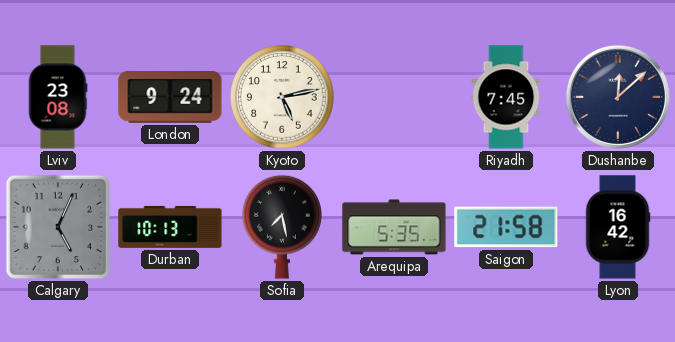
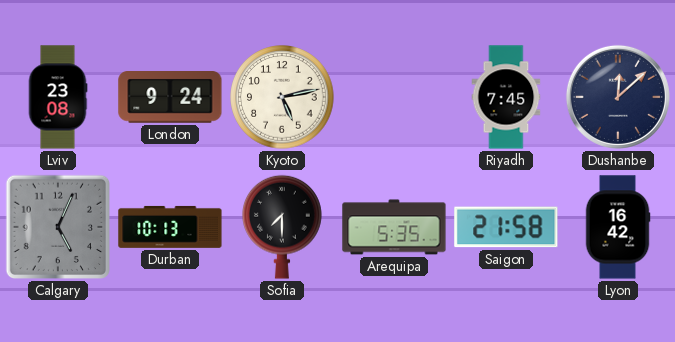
Sofia: 7:28 -> 7:30 (283, 227)
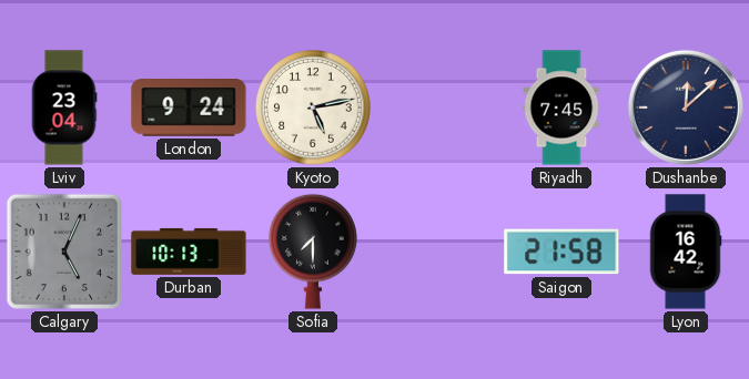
Lviv: 23:08 -> 23:04 (64, 107)
Arequipa: 5:35 -> none (394, 227)
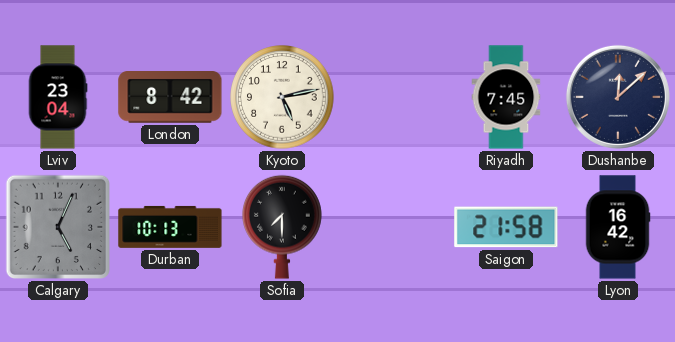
London: 9:24 -> 8:42 (170, 98)
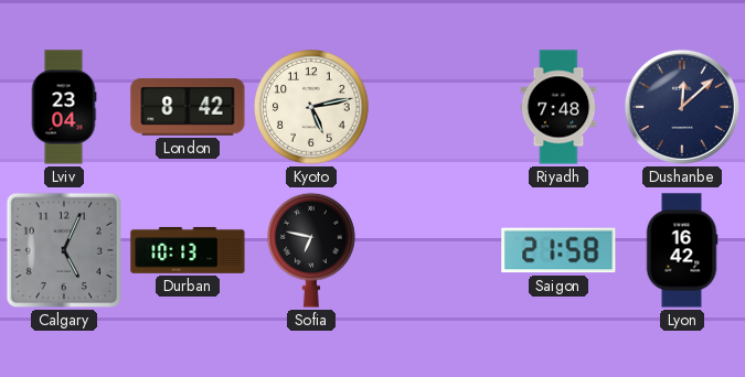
Riyadh: 7:45 -> 7:48 (558, 107)
Sofia: 7:30 -> 6:47 (312, 250)
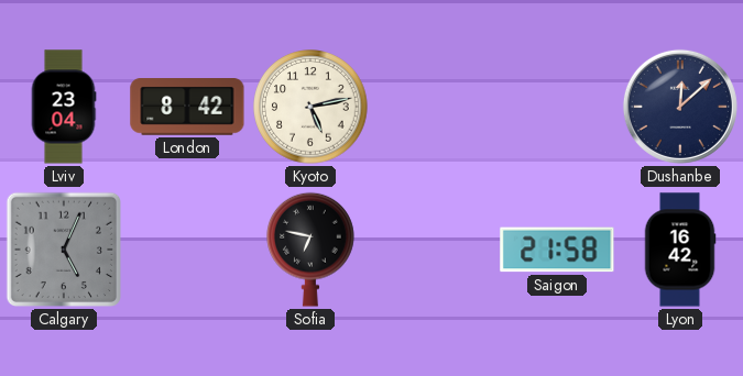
Riyadh: 7:48 -> none (558, 107)
Durban: 10:13 -> none (188, 250)
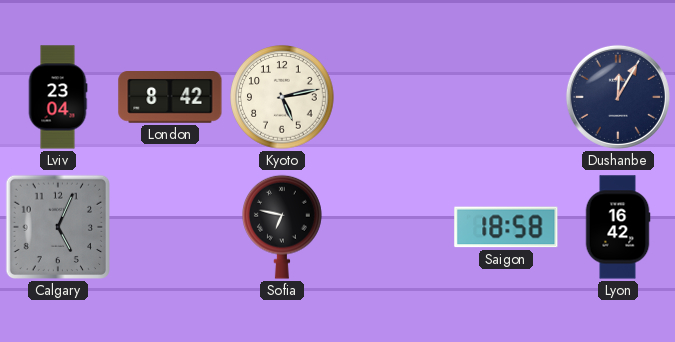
Dushanbe: 12:08 -> 12:05 (618, 97)
Saigon: 21:58 -> 18:58 (506, 227)
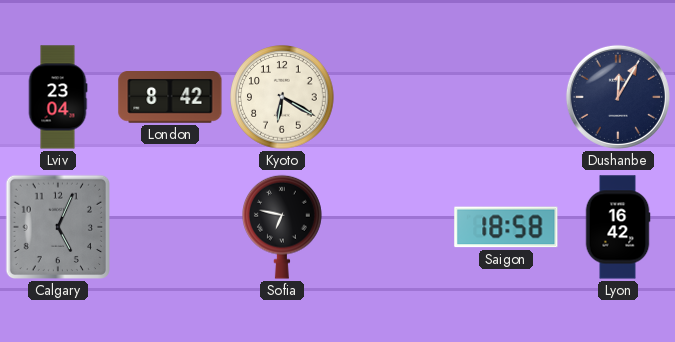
Kyoto: 5:13 -> 6:20 (282, 97)
